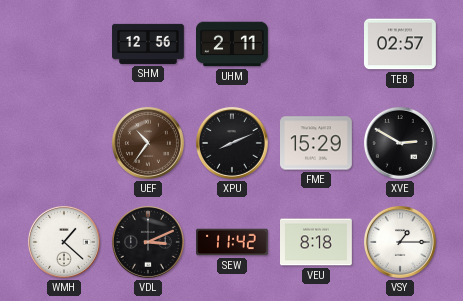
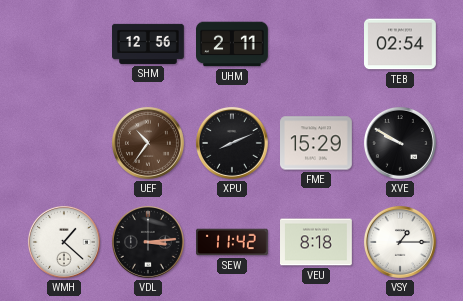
TEB: 02:57 -> 02:54 (401, 44)
XVE: 2:50 -> 9:50 (400, 143)
VDL: 3:11 -> 3:14 (148, 242)
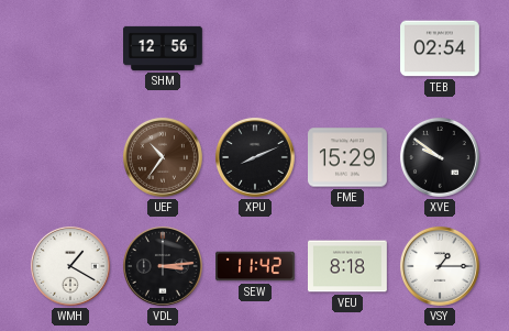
UHM: 2:11 -> none (233, 44)
XVE: 9:50 -> 9:51 (440, 157)
WMH: 1:22 -> 1:20 (70, 266)
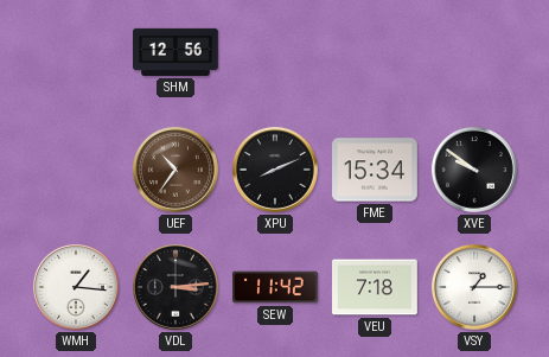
TEB: 02:54 -> none (441, 48)
FME: 15:29 -> 15:34 (376, 170)
WMH: 1:20 -> 1:16 (76, 287)
VEU: 8:18 -> 7:18 (376, 287)
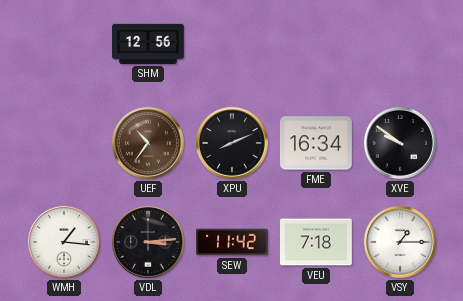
FME: 15:34 -> 16:34 (317, 143)
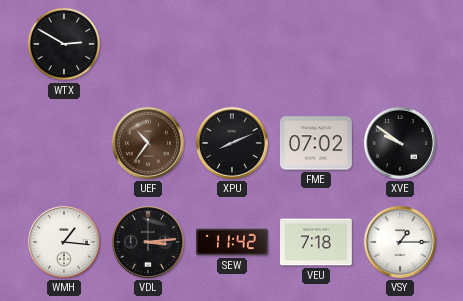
WTX: none -> 2:50 (64, 44)
SHM: 12:56 -> none (149, 44)
FME: 16:34 -> 07:02 (317, 143)
